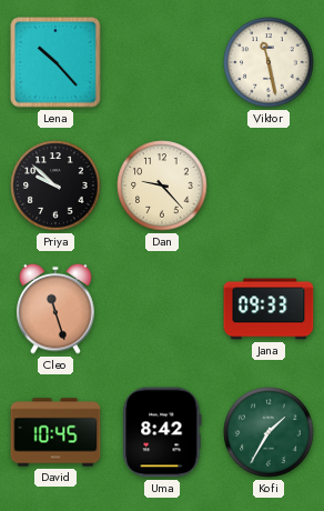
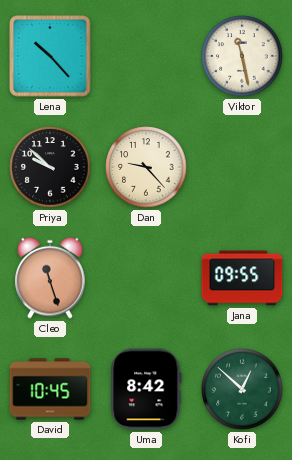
Jana: 09:33 -> 09:55 (242, 278)
Kofi: 1:35 -> 12:52 (242, 389)
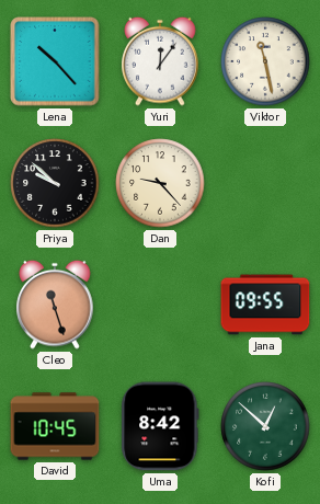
Yuri: none -> 12:06 (160, 61)
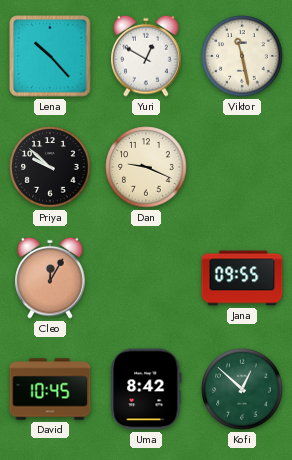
Yuri: 12:06 -> 12:50 (146, 56)
Dan: 9:23 -> 9:19 (146, 167)
Cleo: 11:27 -> 12:05 (50, 278)
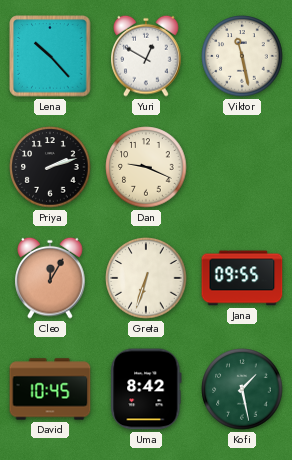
Priya: 9:52 -> 2:12 (50, 167)
Greta: none -> 6:33 (146, 278)
Kofi: 12:52 -> 1:28 (242, 389)
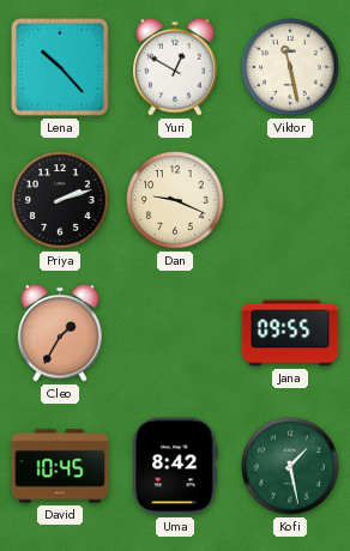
Cleo: 12:05 -> 1:35 (60, 333)
Greta: 6:33 -> none (146, 278)
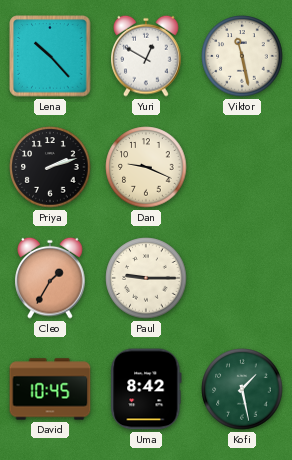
Paul: none -> 9:15 (146, 278)
Jana: 09:55 -> none (290, 333)
